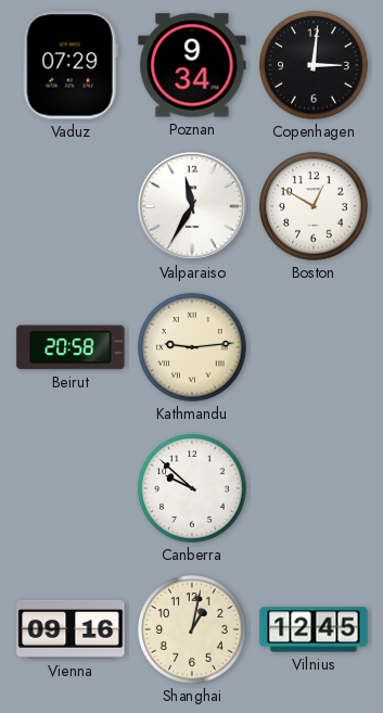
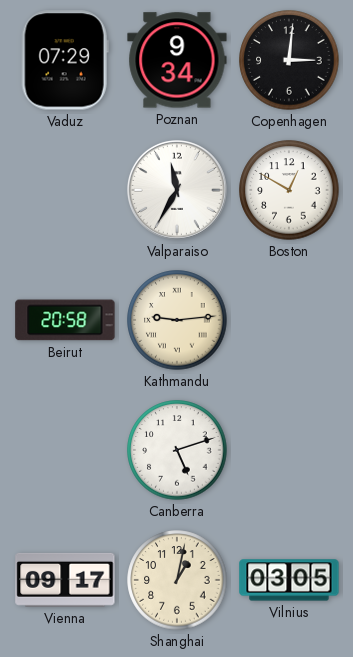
Canberra: 9:52 -> 5:12 (177, 450)
Vienna: 09:16 -> 09:17 (65, 580)
Vilnius: 12:45 -> 03:05 (289, 580)
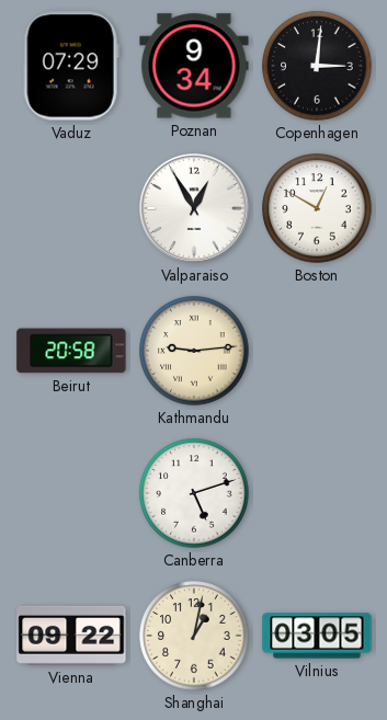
Valparaiso: 11:35 -> 12:55 (194, 208)
Vienna: 09:17 -> 09:22 (71, 636)
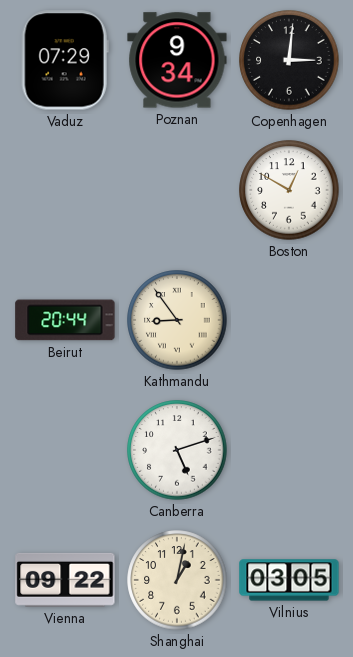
Valparaiso: 12:55 -> none (194, 208)
Beirut: 20:58 -> 20:44 (65, 320)
Kathmandu: 9:14 -> 8:54 (177, 320)
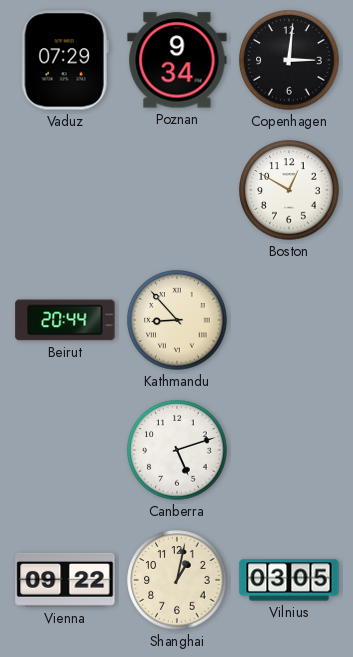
Kathmandu: 8:54 -> 8:53 (177, 320)
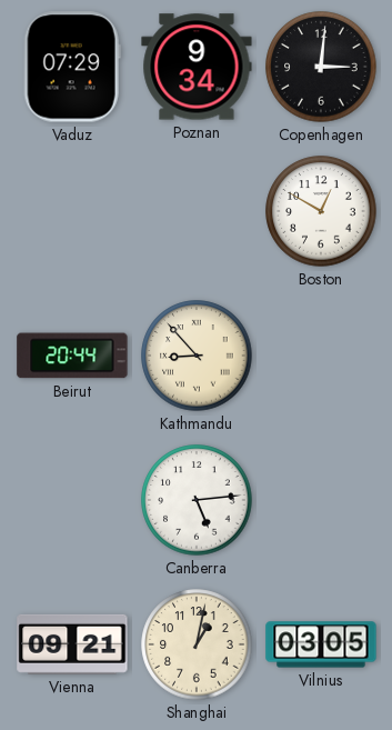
Canberra: 5:12 -> 5:14 (197, 500)
Vienna: 09:22 -> 09:21 (72, 644)
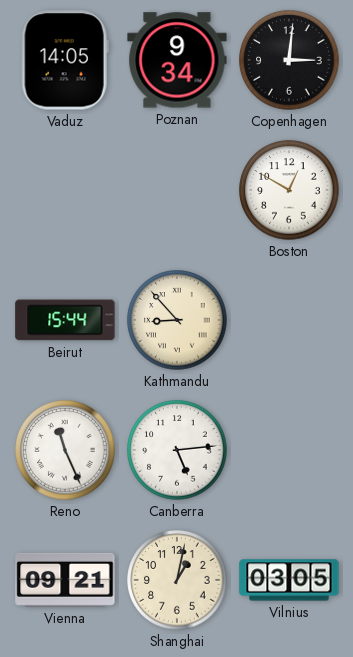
Vaduz: 07:29 -> 14:05 (65, 60)
Beirut: 20:44 -> 15:44 (65, 320)
Reno: none -> 11:26 (65, 450)
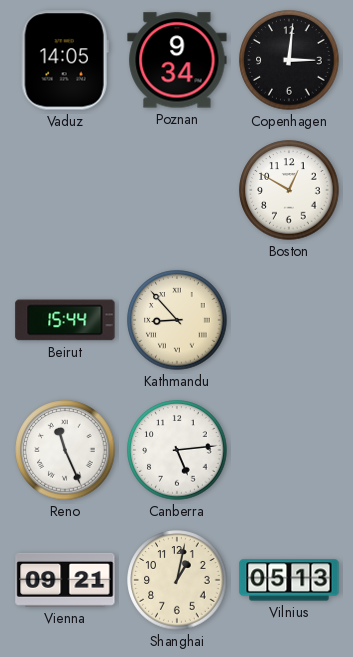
Vilnius: 03:05 -> 05:13 (289, 580)
